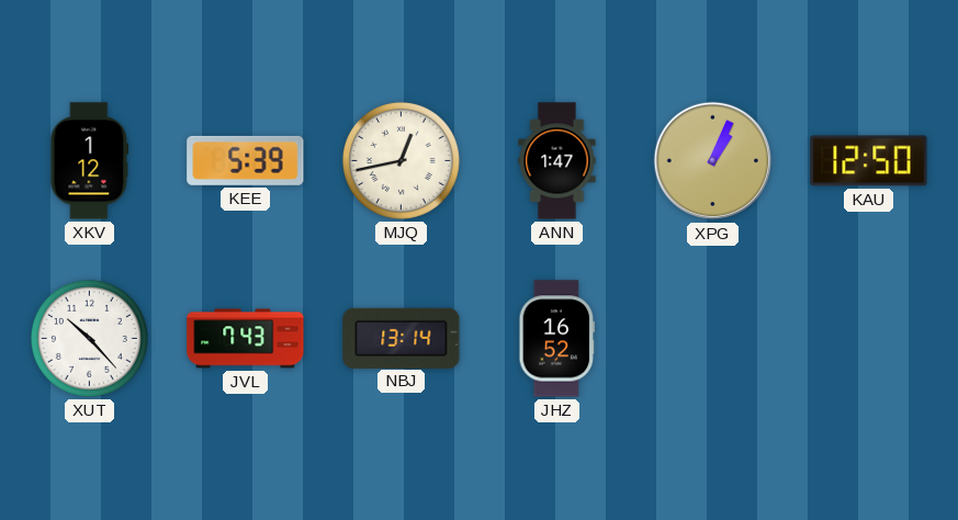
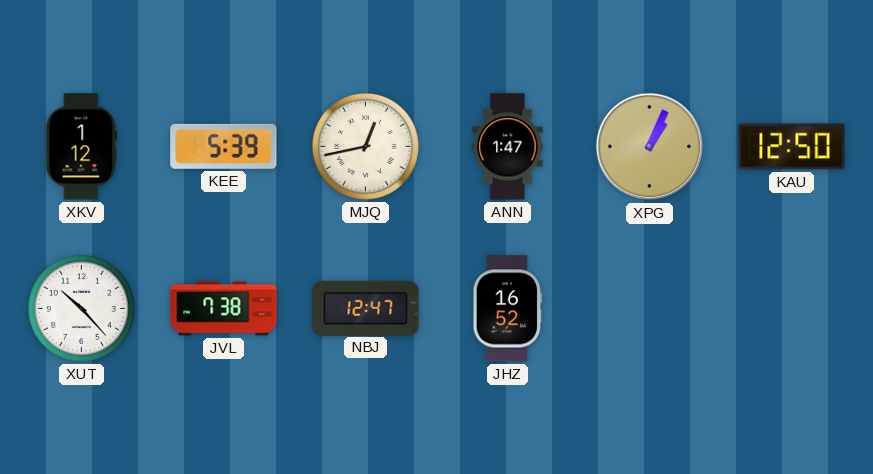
JVL: 7:43 -> 7:38 (224, 309)
NBJ: 13:14 -> 12:47 (366, 308)
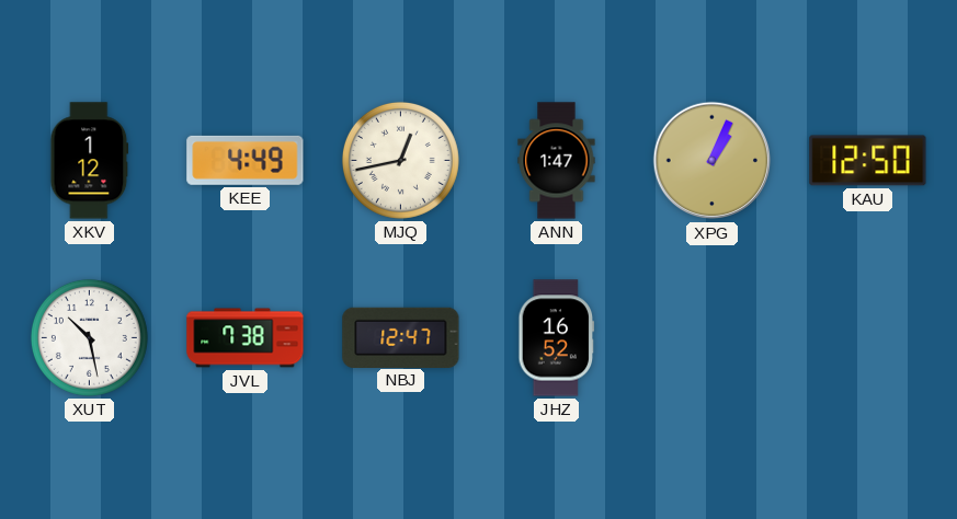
KEE: 5:39 -> 4:49 (246, 160)
XUT: 10:23 -> 10:28 (89, 337)
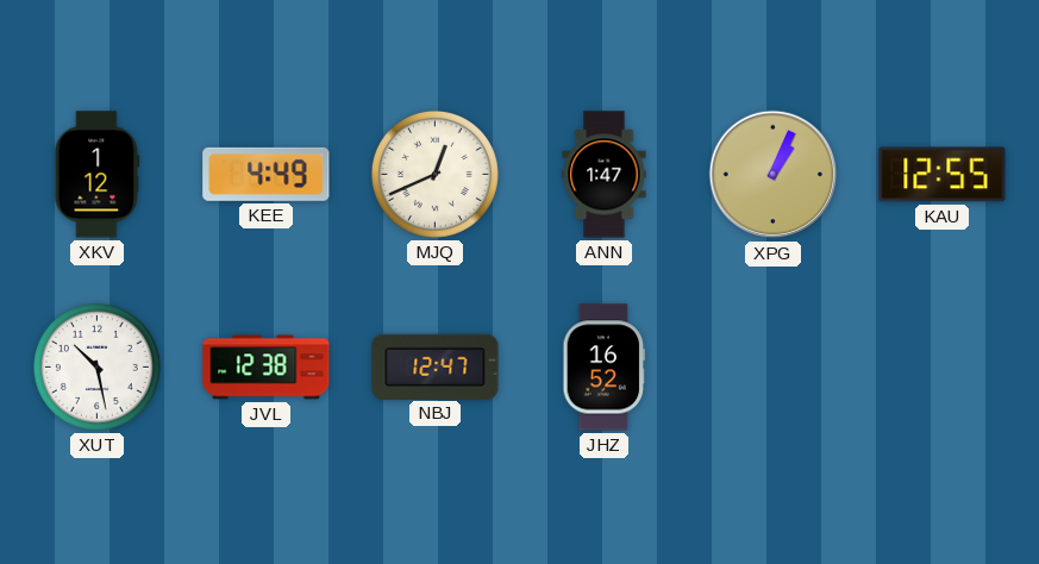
MJQ: 12:43 -> 12:41 (434, 174)
KAU: 12:50 -> 12:55 (943, 175)
JVL: 7:38 -> 12:38 (267, 368)
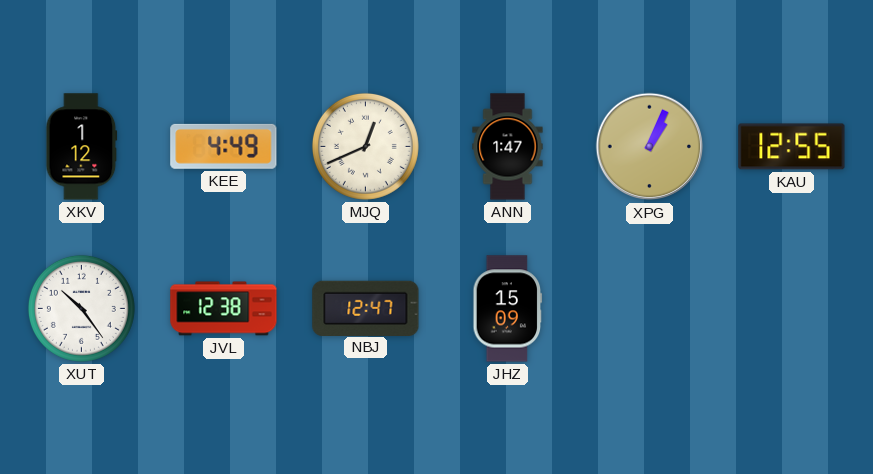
XUT: 10:28 -> 10:24 (81, 308)
JHZ: 16:52 -> 15:09 (508, 309)
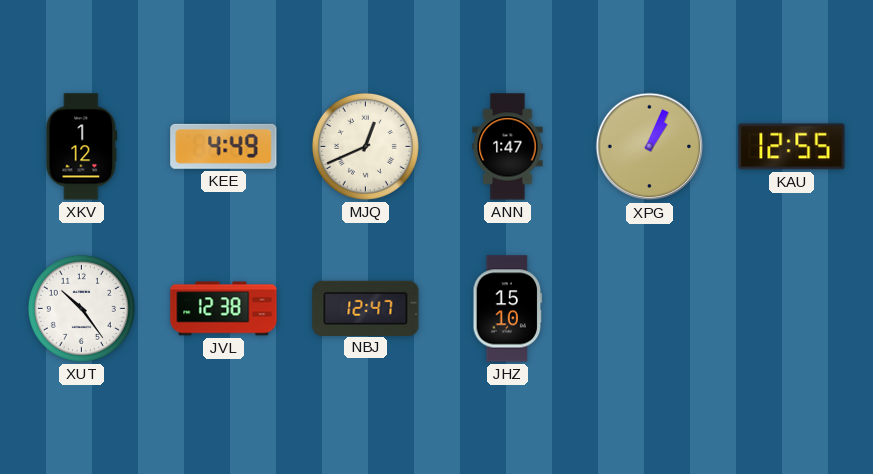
JHZ: 15:09 -> 15:10 (508, 309)
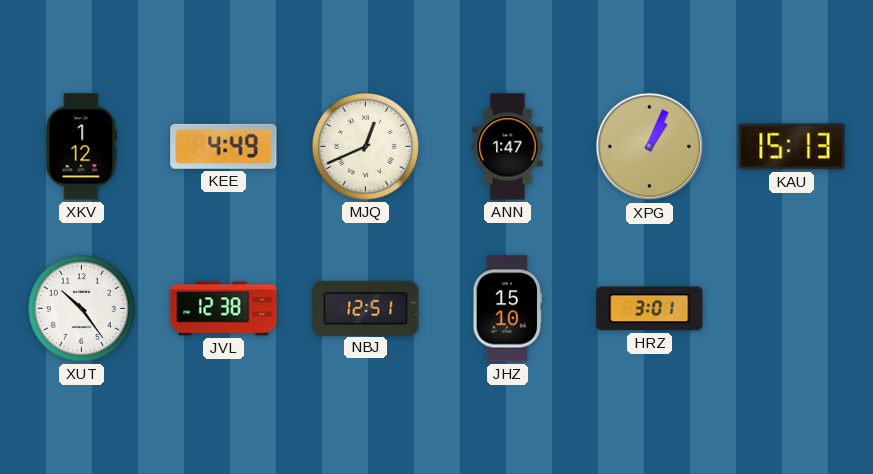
KAU: 12:55 -> 15:13 (792, 147)
NBJ: 12:47 -> 12:51 (366, 308)
HRZ: none -> 3:01 (650, 309)
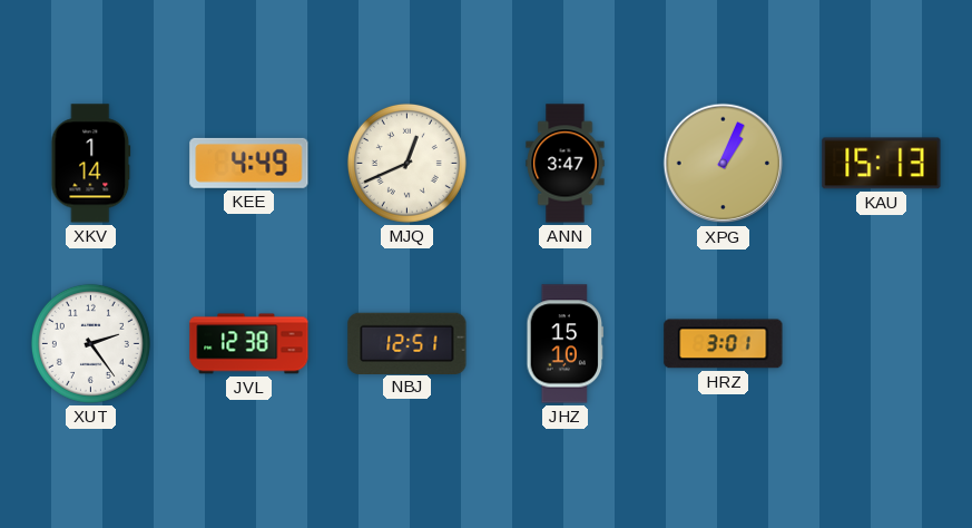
XKV: 1:12 -> 1:14 (91, 164)
ANN: 1:47 -> 3:47 (566, 164)
XUT: 10:24 -> 2:24 (90, 343)
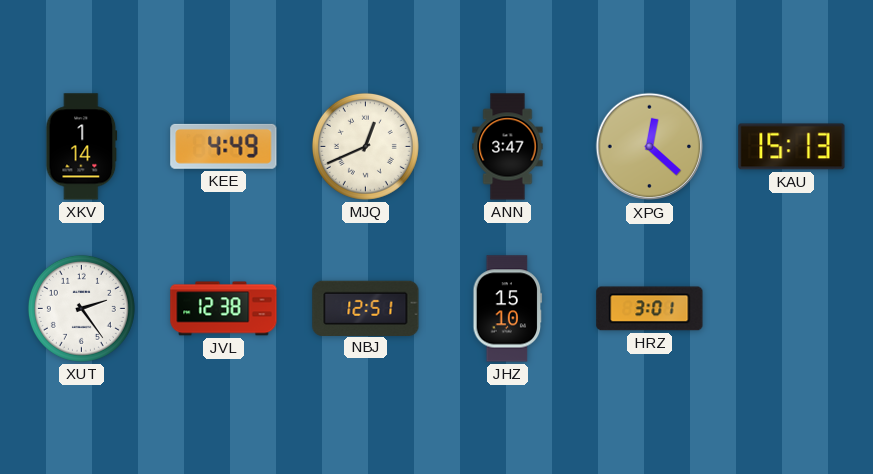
XPG: 1:04 -> 12:22 (650, 147)
